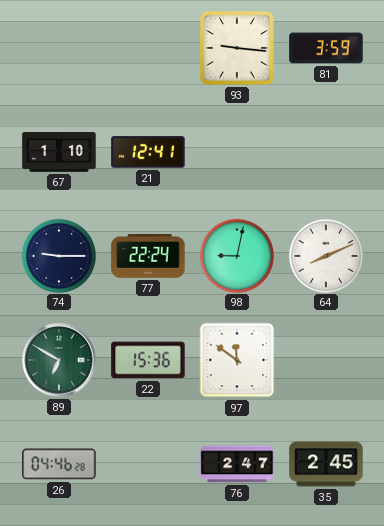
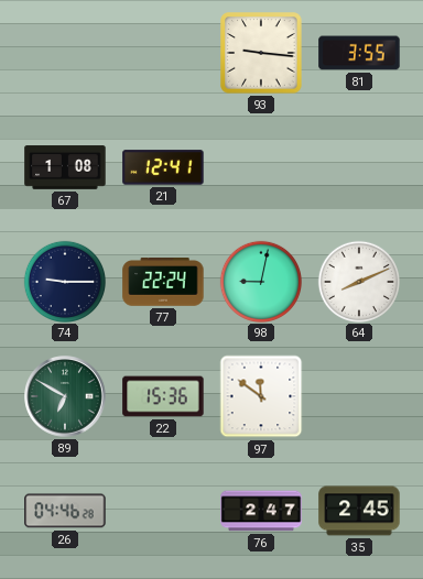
81: 3:59 -> 3:55 (359, 53)
67: 1:10 -> 1:08 (65, 167)
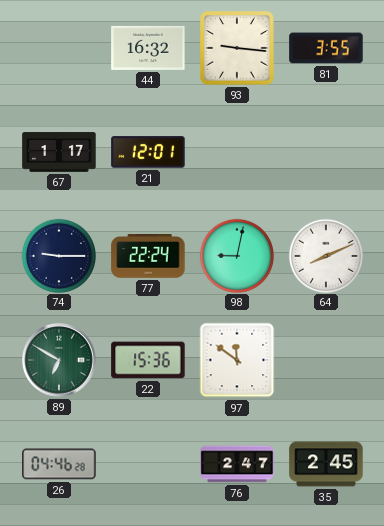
44: none -> 16:32 (148, 48)
67: 1:08 -> 1:17 (59, 152)
21: 12:41 -> 12:01 (148, 152)
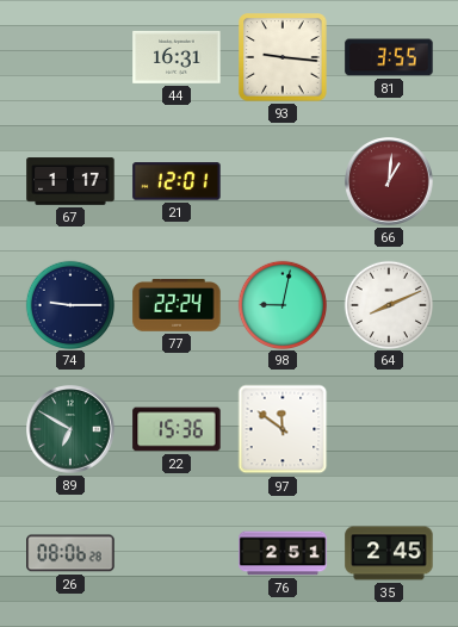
44: 16:32 -> 16:31 (177, 57)
66: none -> 1:01 (389, 181)
26: 04:46 -> 08:06 (70, 553)
76: 2:47 -> 2:51 (283, 553)
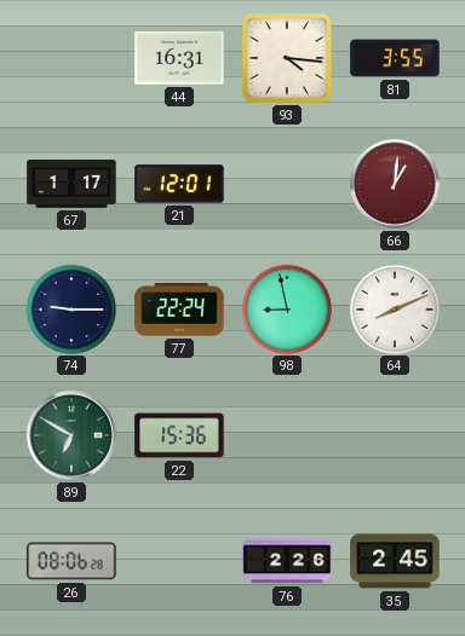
93: 9:16 -> 4:16 (287, 58)
98: 9:02 -> 8:58 (286, 308)
97: 11:51 -> none (283, 429)
76: 2:51 -> 2:26 (287, 561)
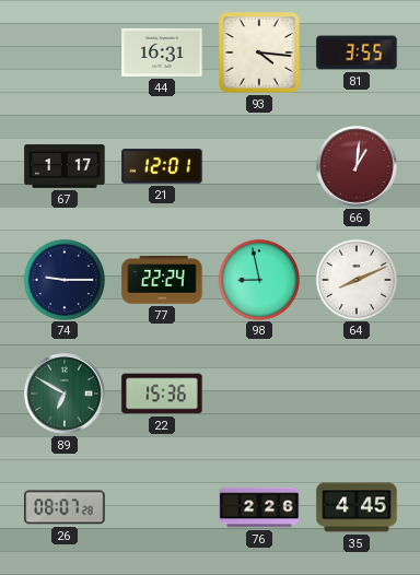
26: 08:06 -> 08:07 (65, 507)
35: 2:45 -> 4:45 (357, 507)
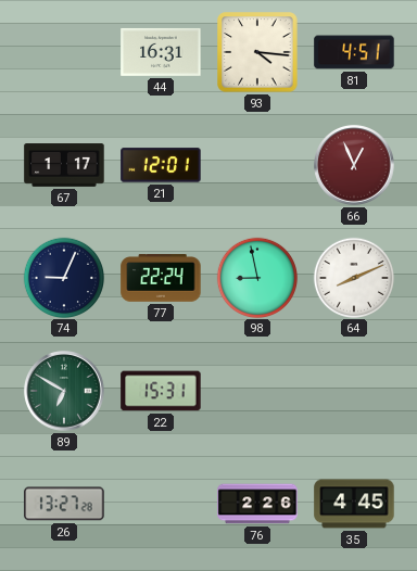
81: 3:55 -> 4:51 (354, 52)
66: 1:01 -> 12:56 (354, 165)
74: 9:15 -> 9:04 (63, 277)
22: 15:36 -> 15:31 (161, 391)
26: 08:07 -> 13:27 (64, 504)
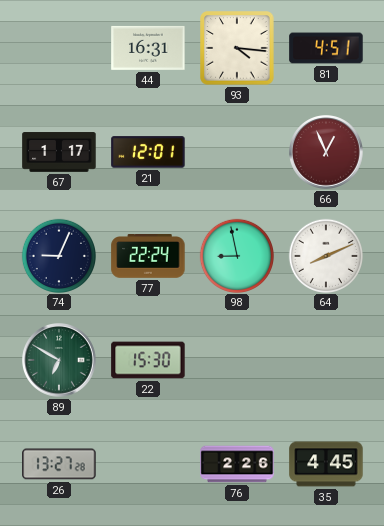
22: 15:31 -> 15:30 (148, 360)
